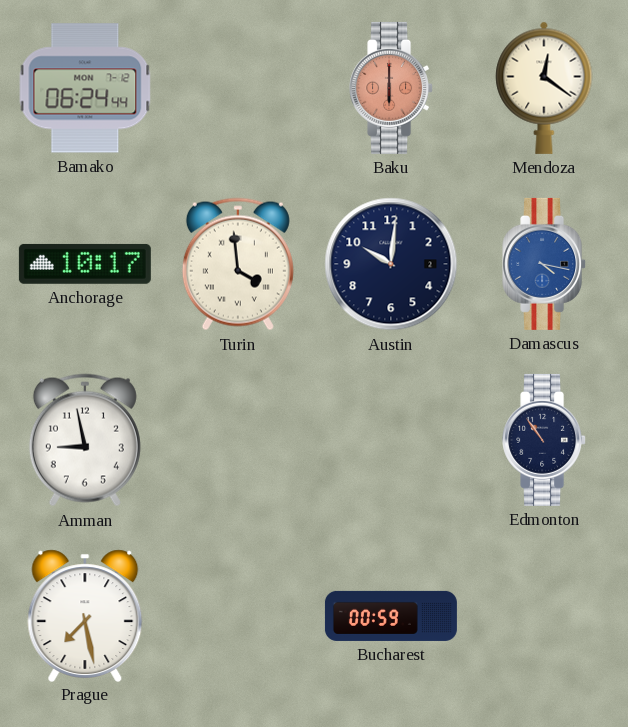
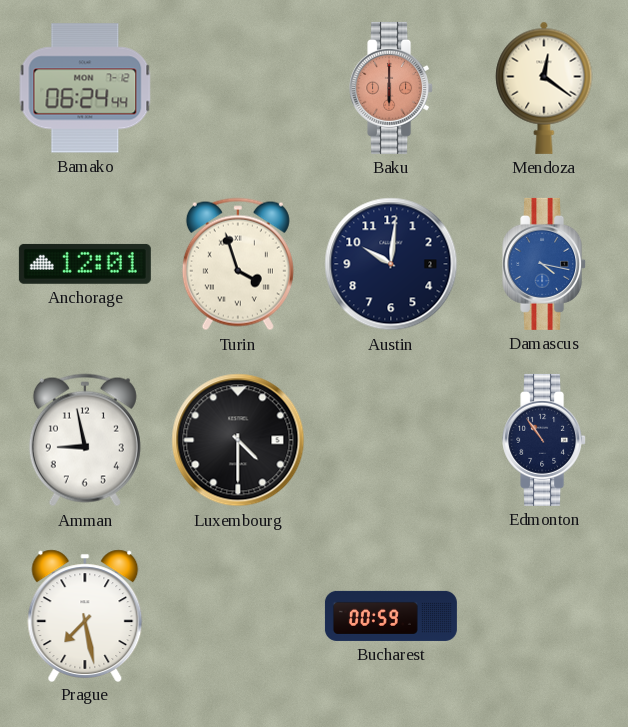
Anchorage: 10:17 -> 12:01 (85, 264)
Turin: 3:59 -> 3:57 (238, 264)
Luxembourg: none -> 4:30 (238, 440)
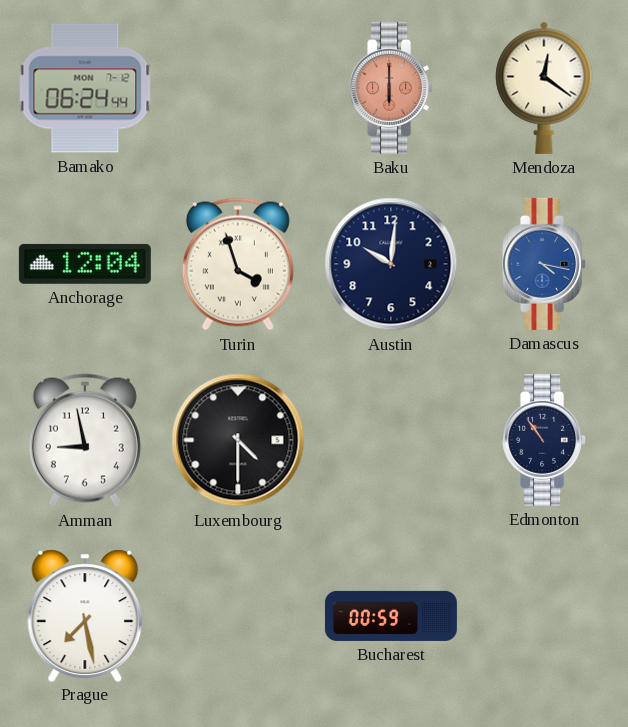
Anchorage: 12:01 -> 12:04 (85, 264)
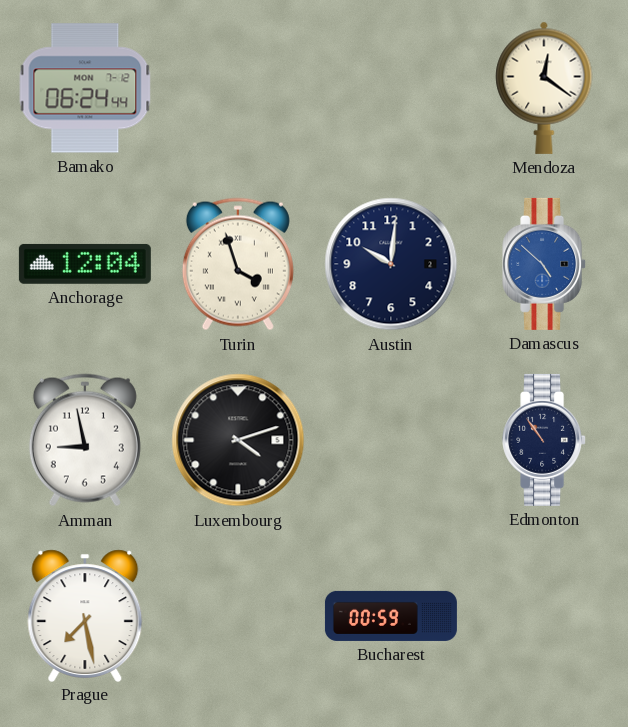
Baku: 6:00 -> none (392, 88)
Damascus: 4:17 -> 4:52 (545, 264)
Luxembourg: 4:30 -> 4:12 (238, 440)
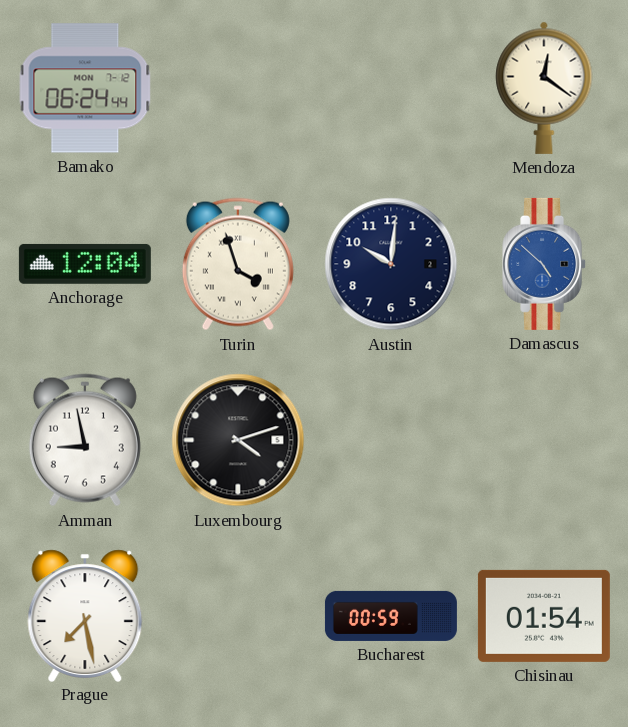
Edmonton: 10:54 -> none (545, 440)
Chisinau: none -> 01:54 (544, 616)
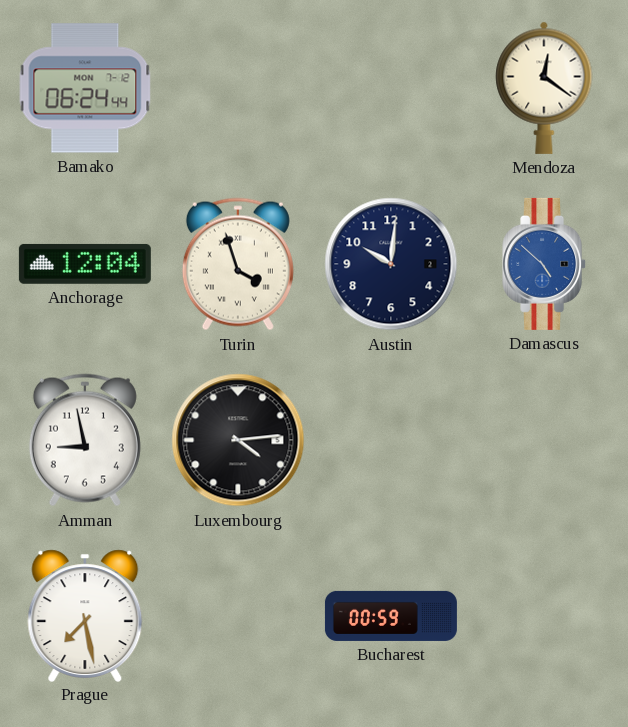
Luxembourg: 4:12 -> 4:14 (238, 440)
Chisinau: 01:54 -> none (544, 616)
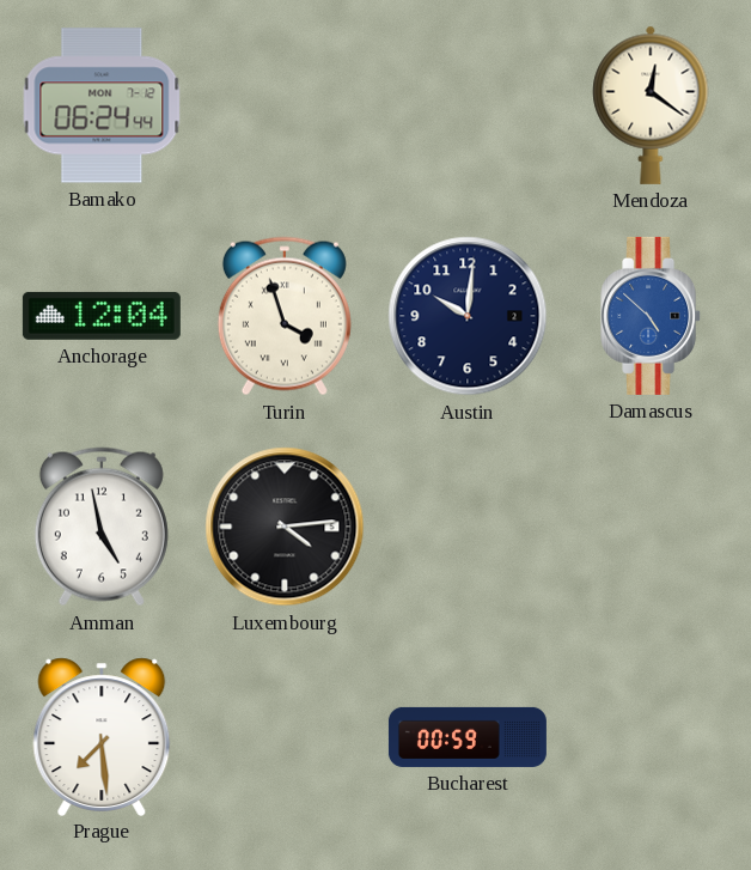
Amman: 8:58 -> 4:58 (102, 527)
Prague: 7:28 -> 7:29 (102, 736)
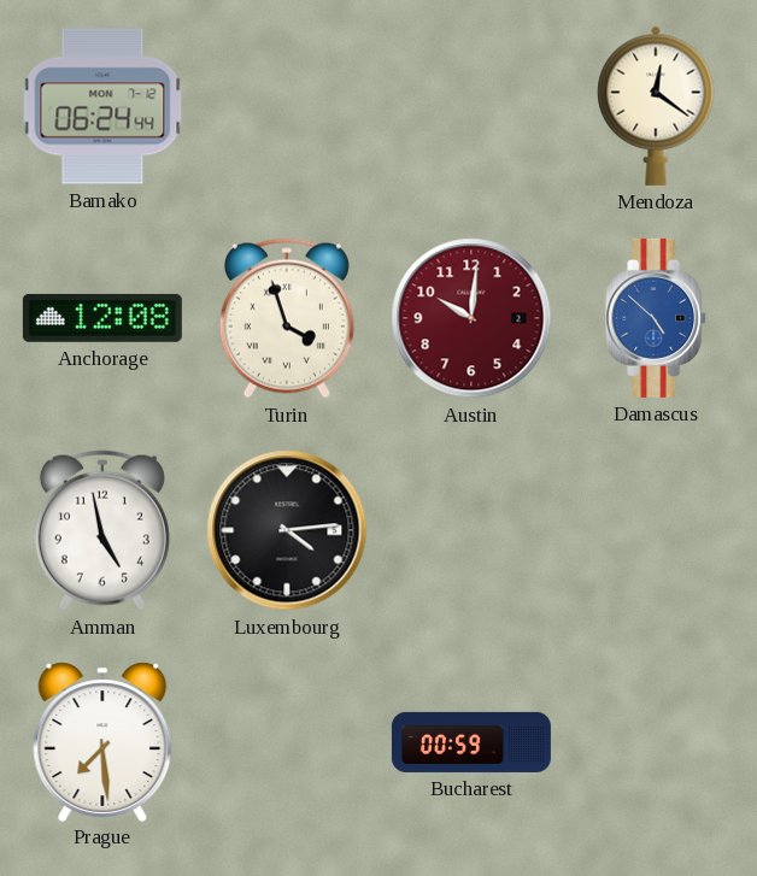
Anchorage: 12:04 -> 12:08 (102, 318)
Austin dial: navy -> burgundy (471, 318)
